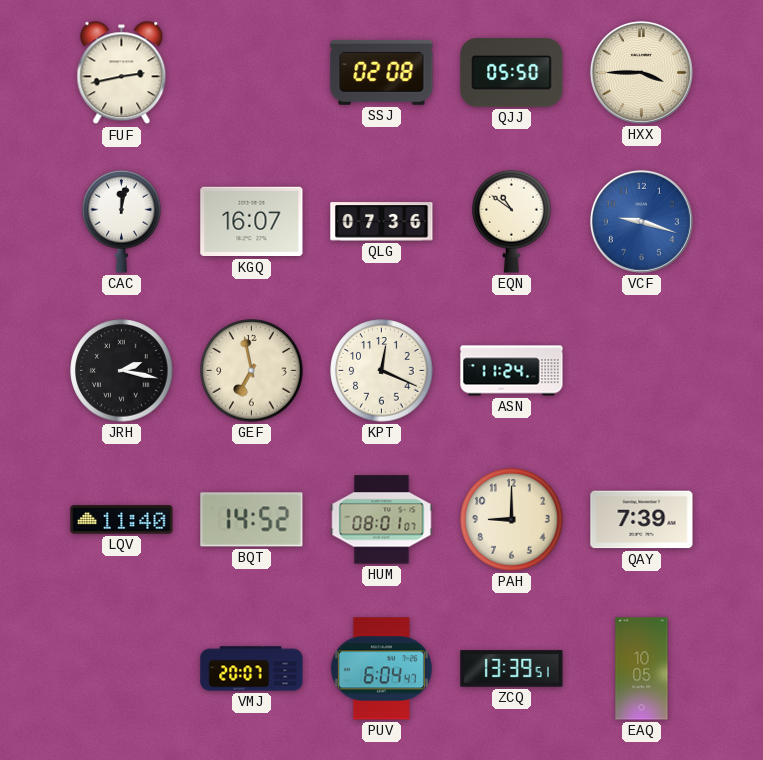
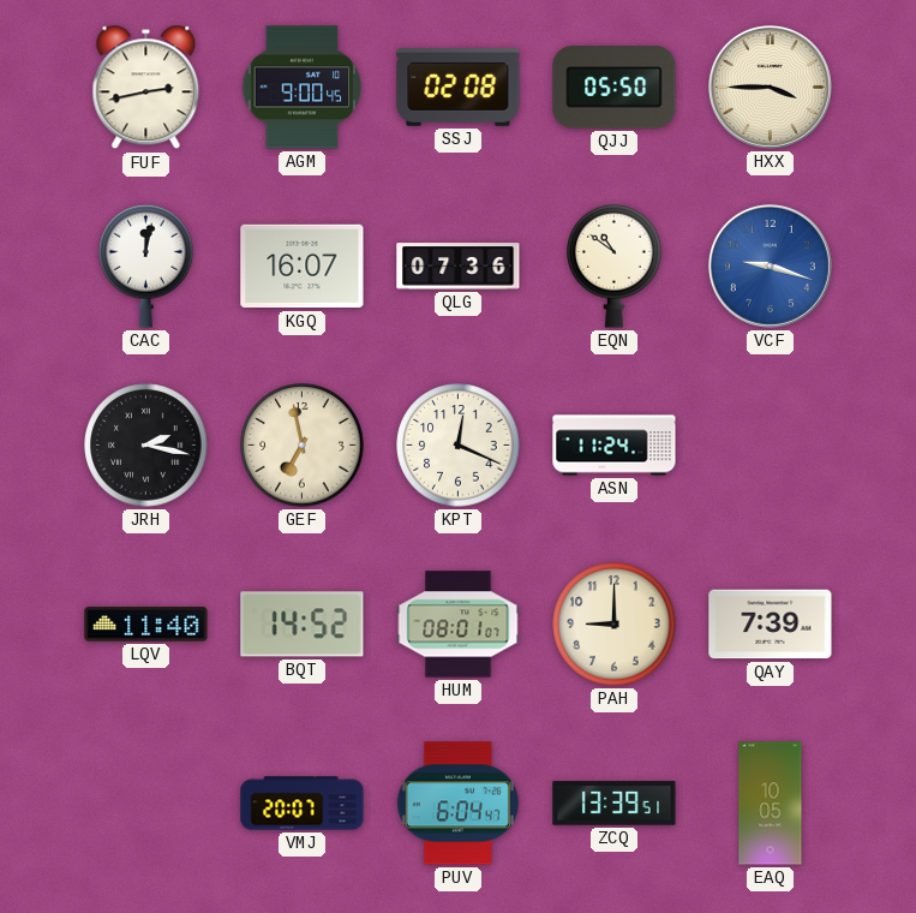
AGM: none -> 9:00 (303, 88)
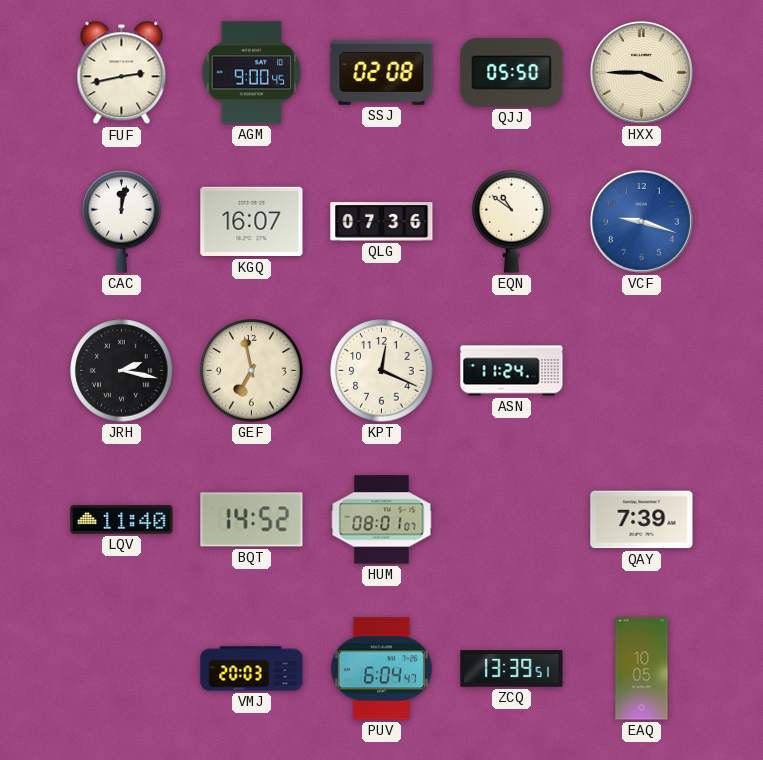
PAH: 9:00 -> none (615, 625)
VMJ: 20:07 -> 20:03 (252, 669)
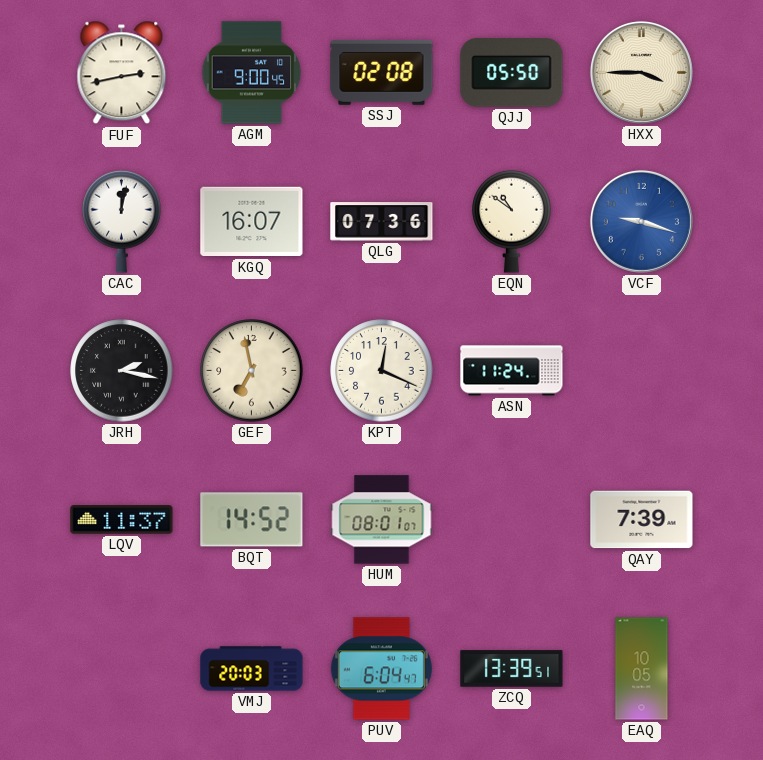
LQV: 11:40 -> 11:37 (122, 520)
